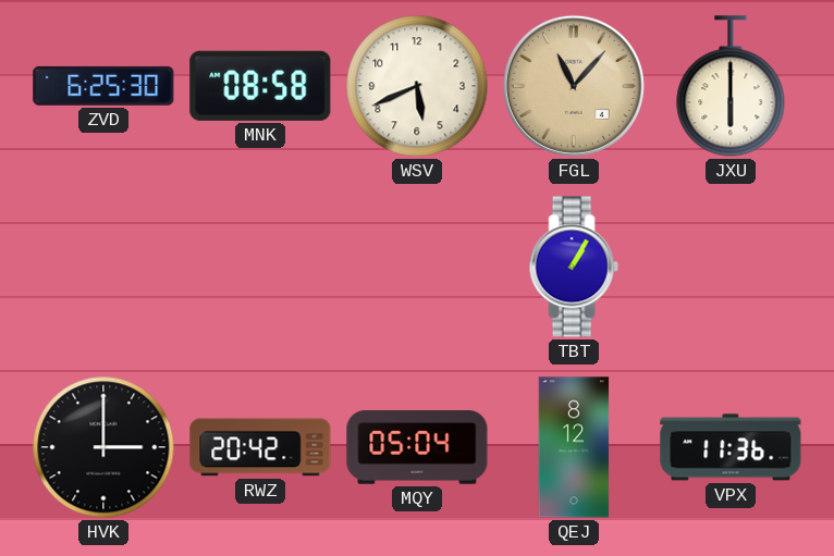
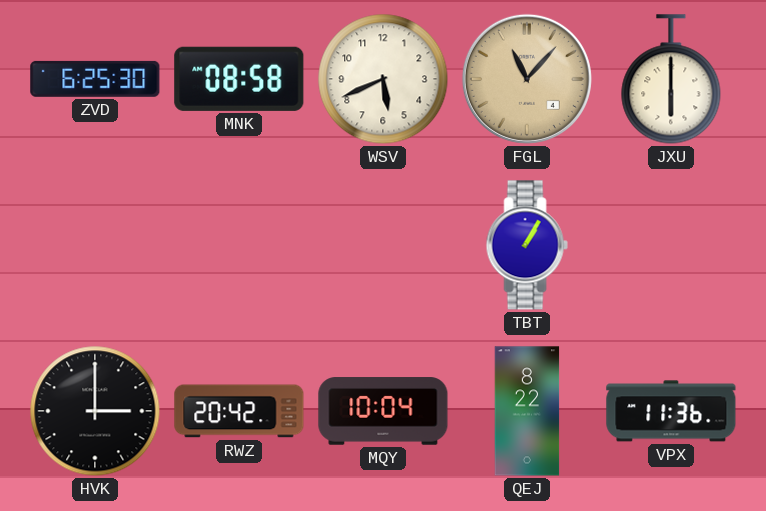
MQY: 05:04 -> 10:04 (383, 411)
QEJ: 8:12 -> 8:22 (527, 411)
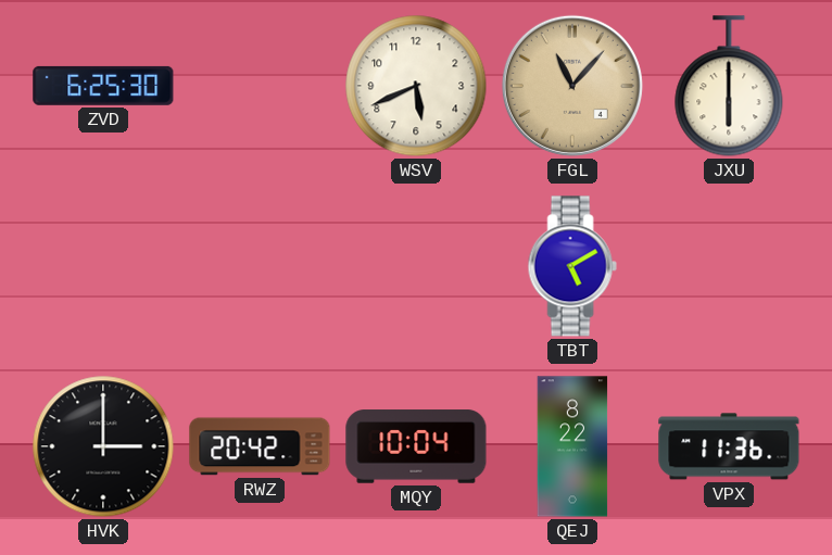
MNK: 08:58 -> none (239, 79)
TBT: 1:05 -> 5:10 (572, 266)
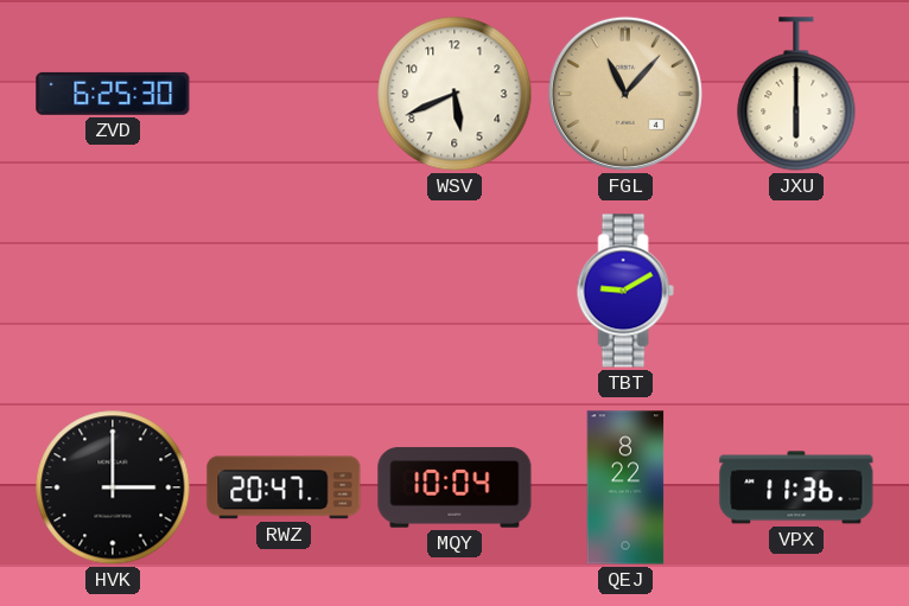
TBT: 5:10 -> 9:10 (625, 291)
RWZ: 20:42 -> 20:47 (284, 487)
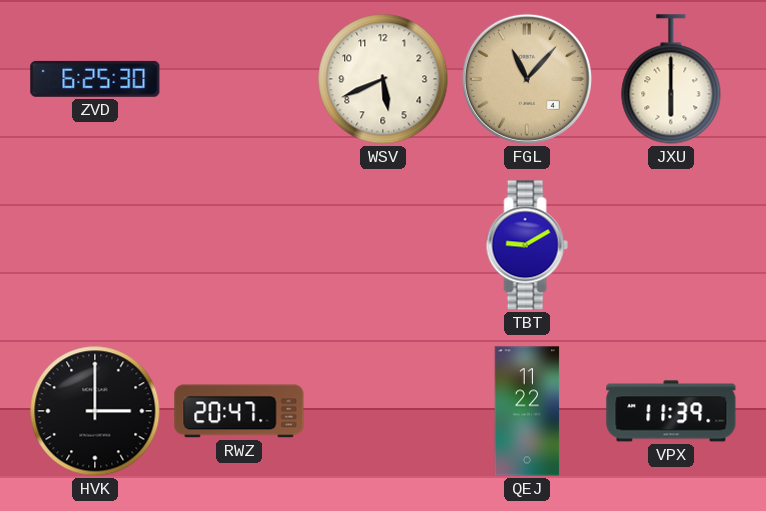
MQY: 10:04 -> none (454, 487)
QEJ: 8:22 -> 11:22 (527, 411)
VPX: 11:36 -> 11:39 (671, 411)
